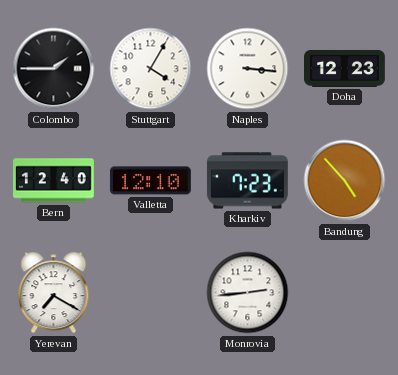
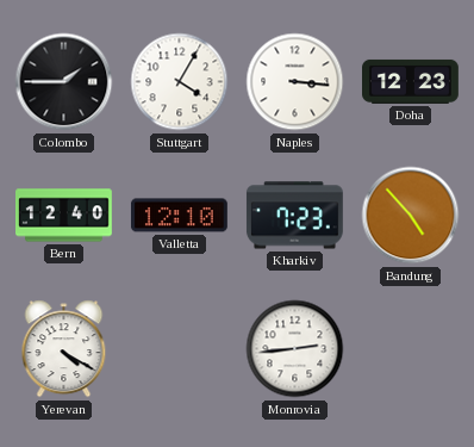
Yerevan: 7:20 -> 4:20 (64, 349)
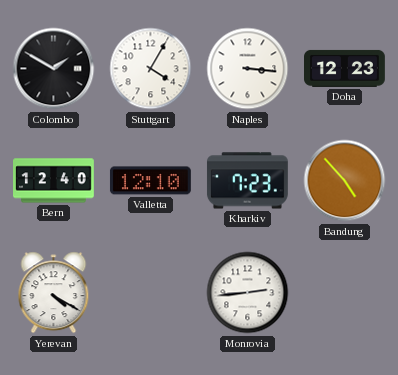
Colombo: 1:45 -> 1:50 (54, 69)
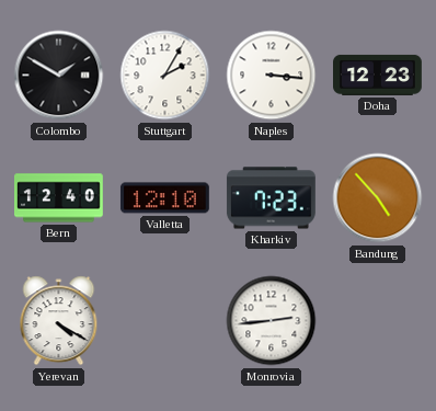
Stuttgart: 4:05 -> 2:05 (165, 76)
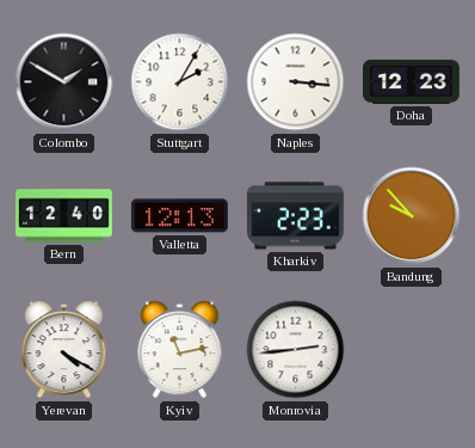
Valletta: 12:10 -> 12:13 (179, 216)
Kharkiv: 7:23 -> 2:23 (295, 216)
Bandung: 4:53 -> 9:53 (412, 216)
Kyiv: none -> 11:13 (180, 350)
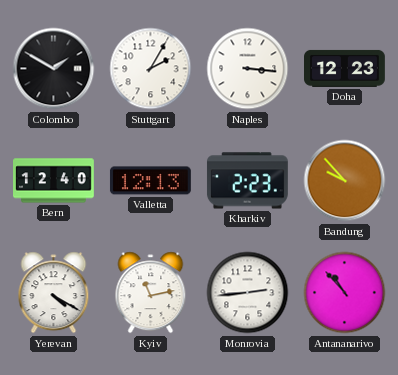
Antananarivo: none -> 10:53 (345, 293)
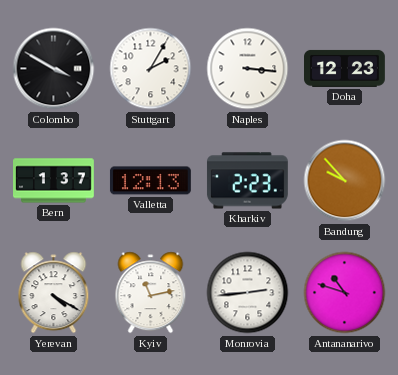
Colombo: 1:50 -> 3:50 (54, 69)
Bern: 12:40 -> 1:37 (54, 181)
Antananarivo: 10:53 -> 10:48 (345, 293)
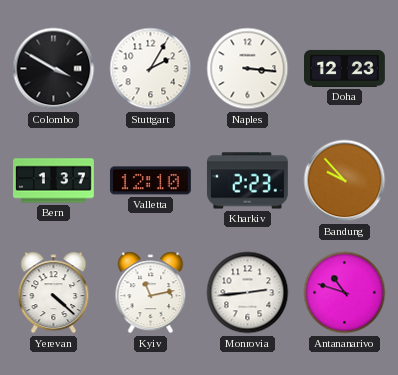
Valletta: 12:13 -> 12:10 (150, 181)
Yerevan: 4:20 -> 4:22 (54, 293)
